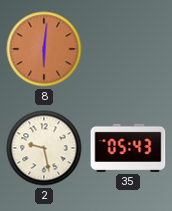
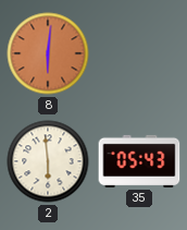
2: 9:28 -> 5:59 (48, 161)
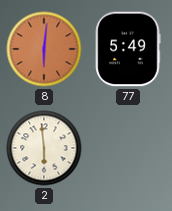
77: none -> 5:49 (128, 49)
35: 05:43 -> none (139, 161)
